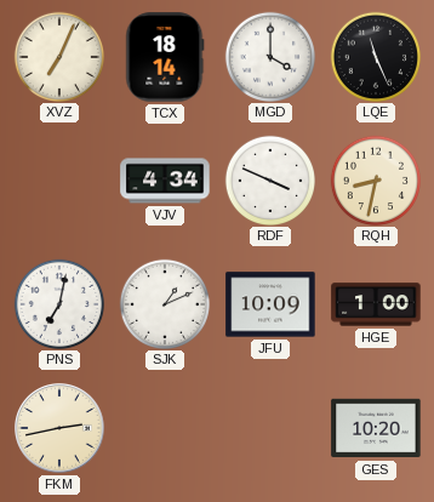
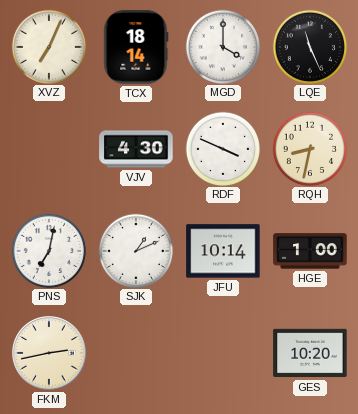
VJV: 4:34 -> 4:30 (136, 149)
JFU: 10:09 -> 10:14 (223, 251)
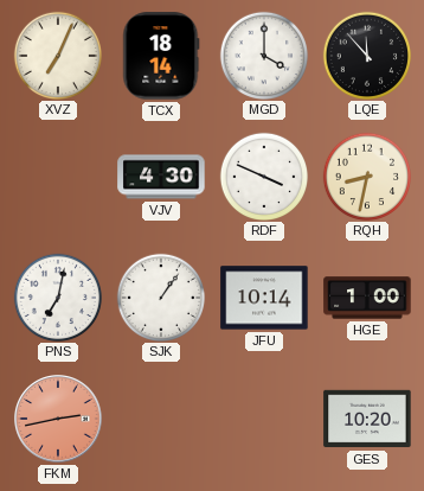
LQE: 11:26 -> 11:53 (366, 55)
SJK: 1:11 -> 1:06 (160, 296)
FKM dial: cream -> salmon (59, 420)
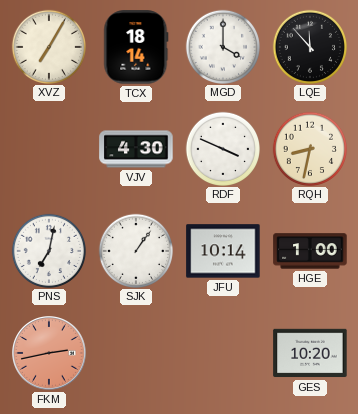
XVZ: 7:04 -> 7:05 (48, 46)
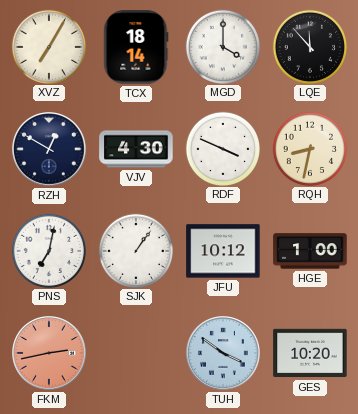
RZH: none -> 12:50 (50, 150)
JFU: 10:14 -> 10:12 (223, 251)
TUH: none -> 3:51 (224, 354)
